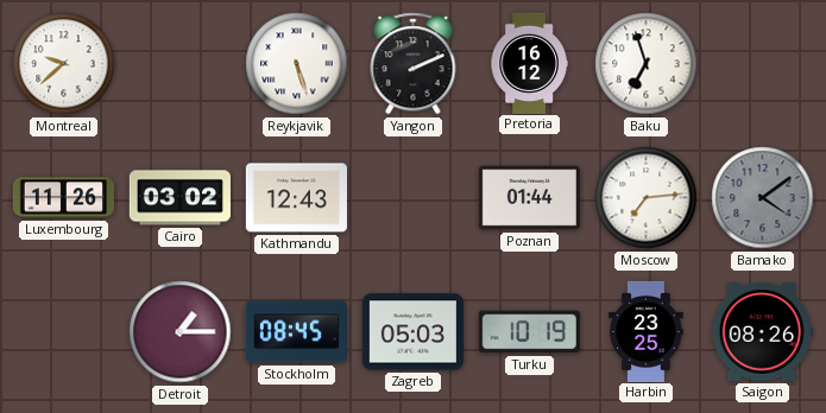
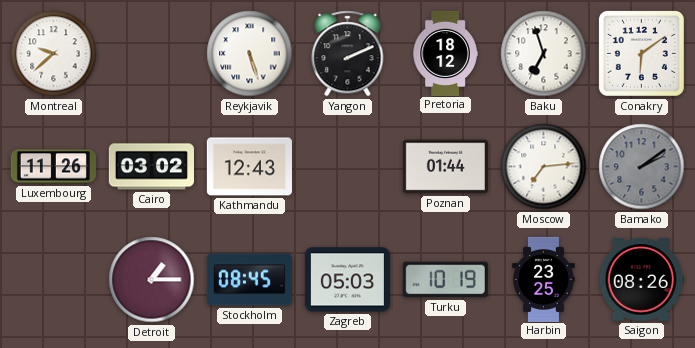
Pretoria: 16:12 -> 18:12 (445, 53)
Conakry: none -> 6:09 (641, 53)
Bamako: 4:09 -> 2:09 (642, 167)
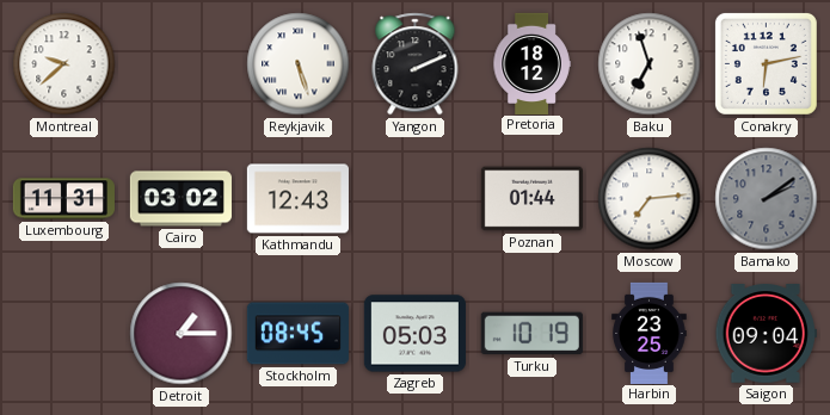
Conakry: 6:09 -> 6:13 (766, 63)
Luxembourg: 11:26 -> 11:31 (63, 199)
Saigon: 08:26 -> 09:04 (766, 334)
